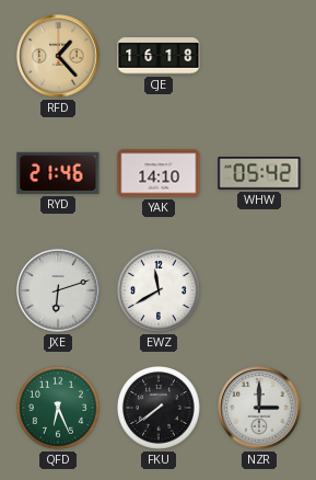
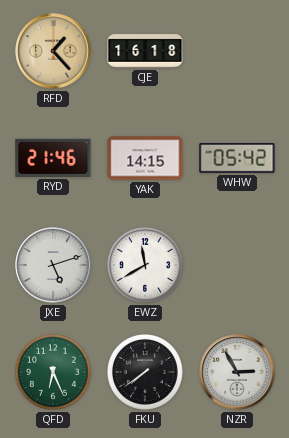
YAK: 14:10 -> 14:15 (145, 158)
JXE: 6:12 -> 5:12 (53, 265)
NZR: 3:00 -> 2:55 (237, 372)
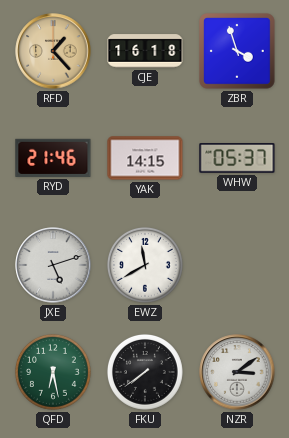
ZBR: none -> 3:57 (238, 52)
WHW: 05:42 -> 05:37 (237, 159)
QFD: 6:26 -> 6:28 (53, 372)
NZR: 2:55 -> 3:09 (237, 372)
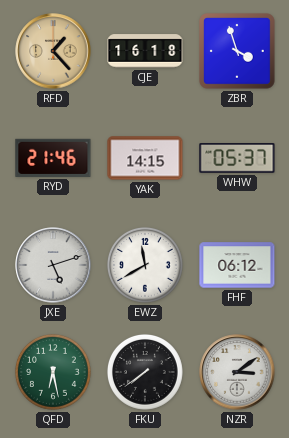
FHF: none -> 06:12 (237, 265)
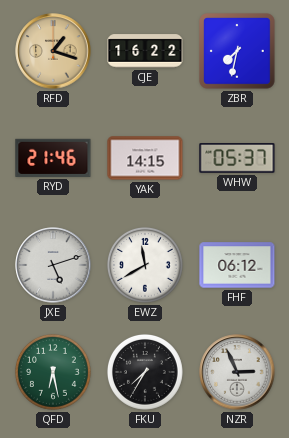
RFD: 1:23 -> 1:18 (53, 51)
CJE: 16:18 -> 16:22 (145, 51)
ZBR: 3:57 -> 7:32 (238, 52)
FKU: 7:39 -> 7:35 (145, 372)
NZR: 3:09 -> 2:56 (237, 372)
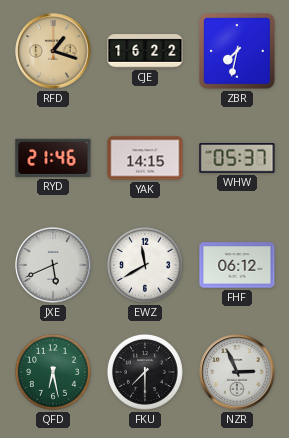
JXE: 5:12 -> 5:41 (53, 265)
FKU: 7:35 -> 7:30 (145, 372)
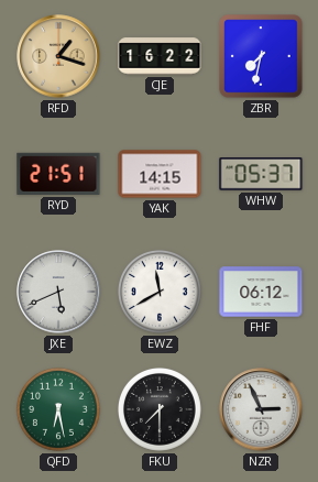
RYD: 21:46 -> 21:51 (58, 174)
